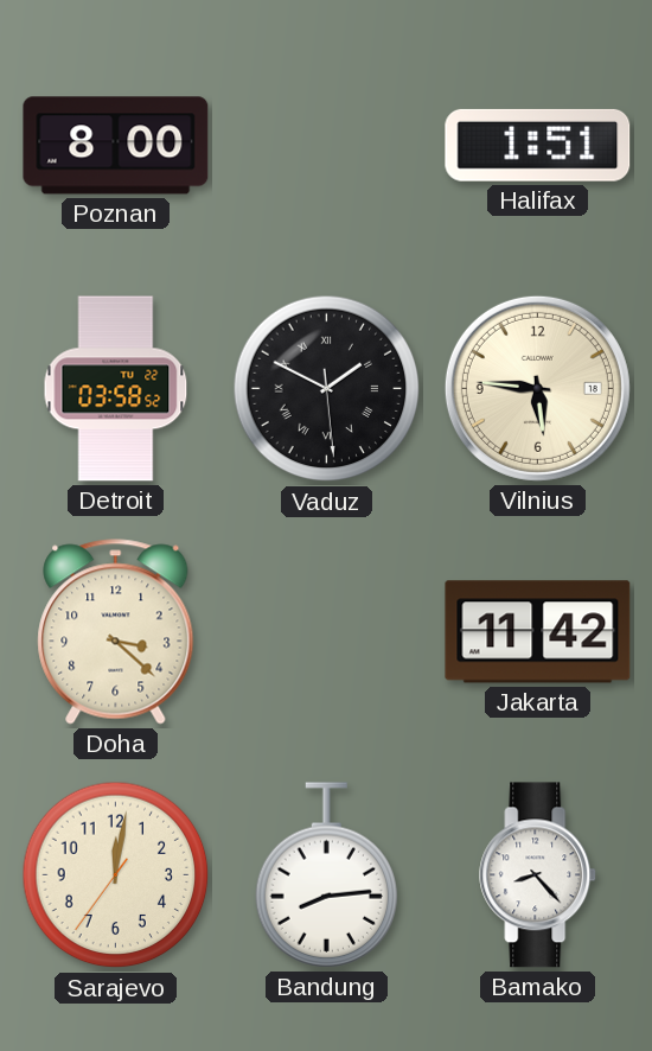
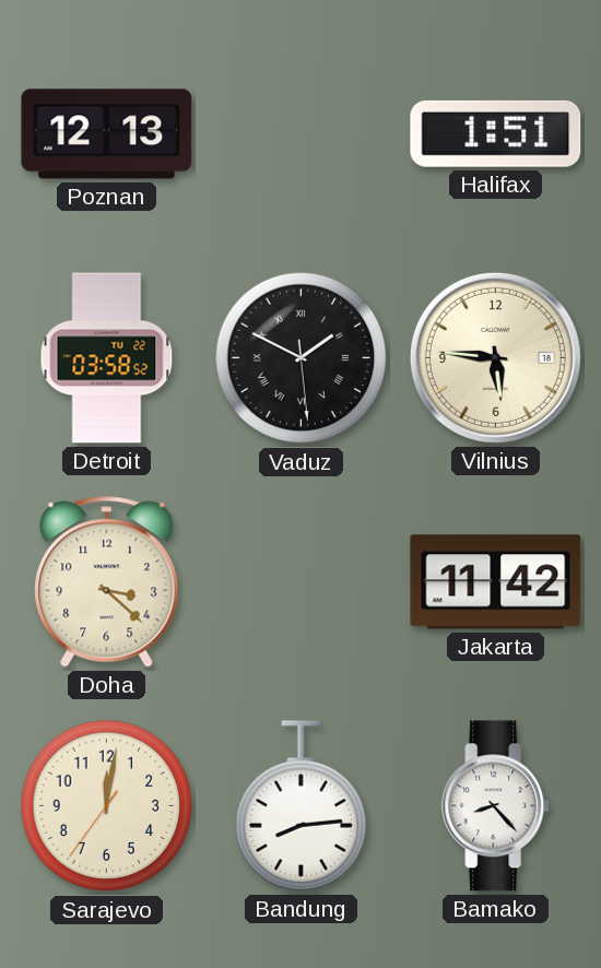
Poznan: 8:00 -> 12:13 (107, 134)
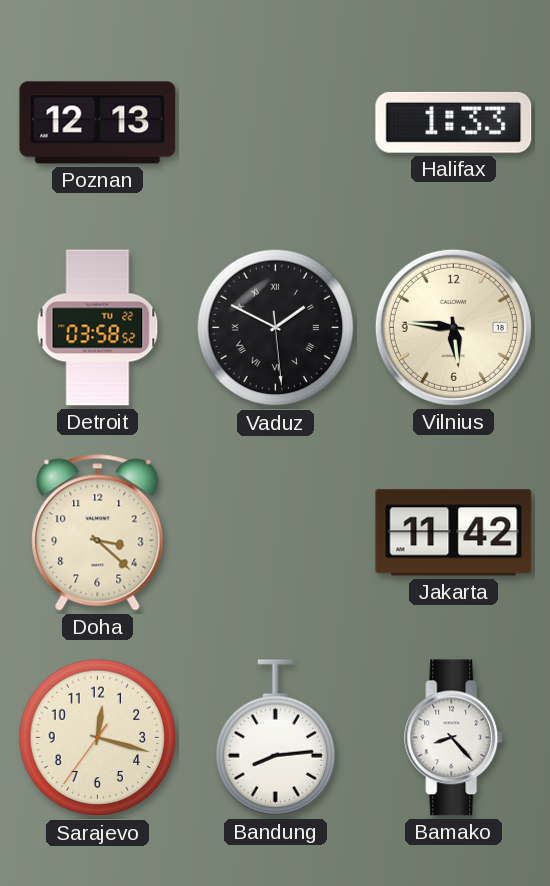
Halifax: 1:51 -> 1:33 (454, 122)
Sarajevo: 12:01 -> 12:17 (98, 738)
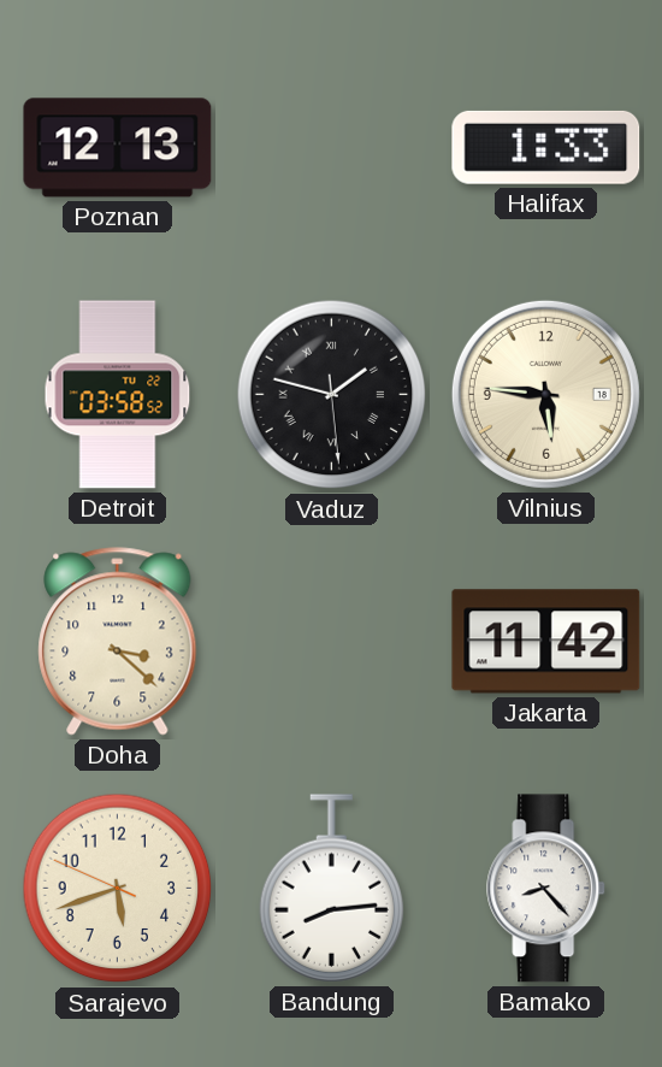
Vaduz: 1:49 -> 1:47 (332, 395)
Sarajevo: 12:17 -> 5:41 (118, 889)
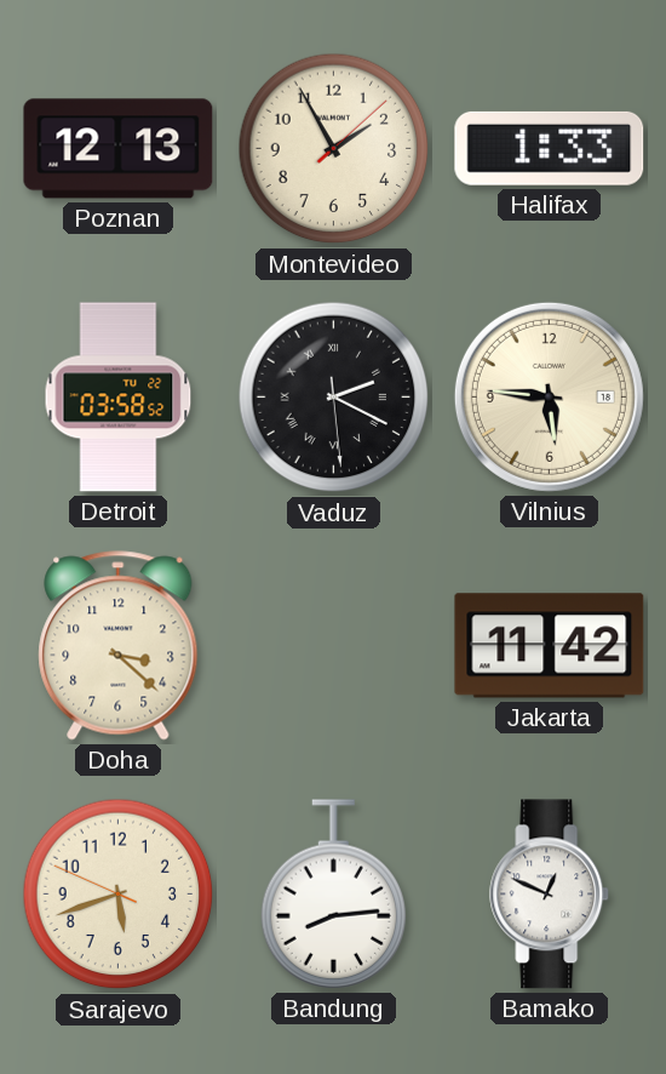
Montevideo: none -> 1:55 (334, 149)
Vaduz: 1:47 -> 2:19 (334, 398)
Bamako: 8:23 -> 12:49 (550, 895)
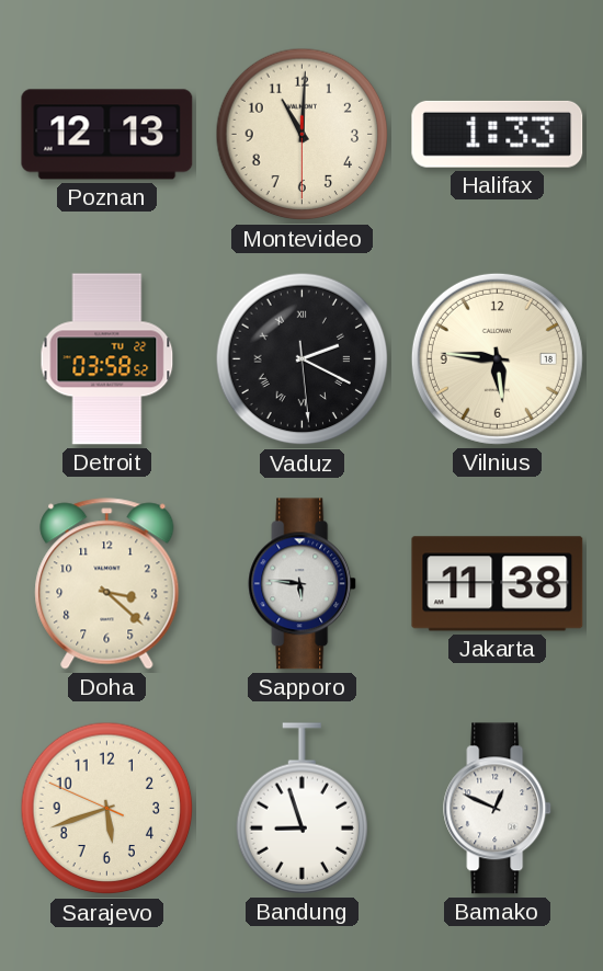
Montevideo: 1:55 -> 11:00 (303, 135)
Sapporo: none -> 5:46 (303, 584)
Jakarta: 11:42 -> 11:38 (498, 584)
Bandung: 8:14 -> 8:57 (303, 809)
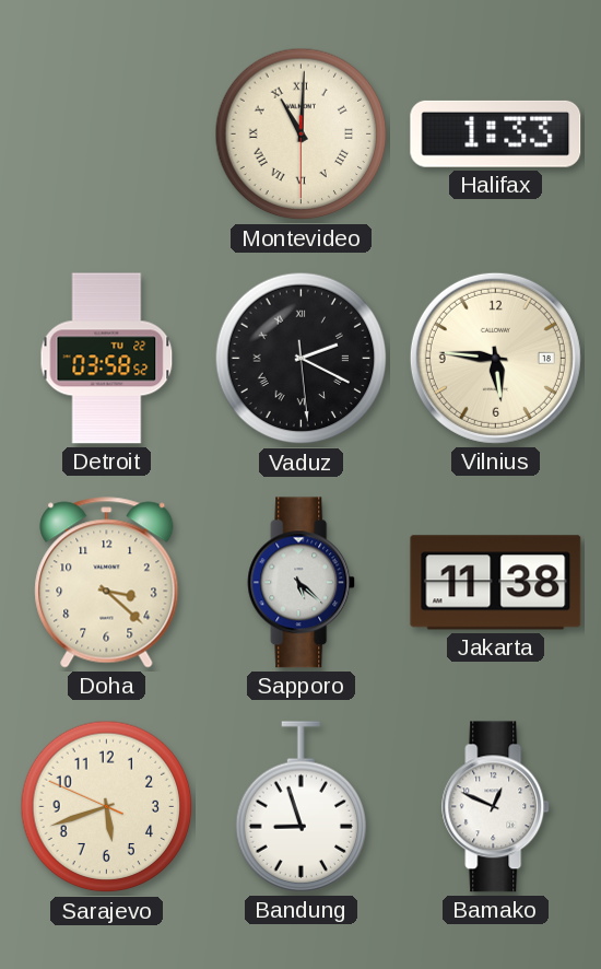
Poznan: 12:13 -> none (107, 135)
Montevideo numerals: Arabic -> Roman (302, 135)
Sapporo: 5:46 -> 5:22 (302, 583)
